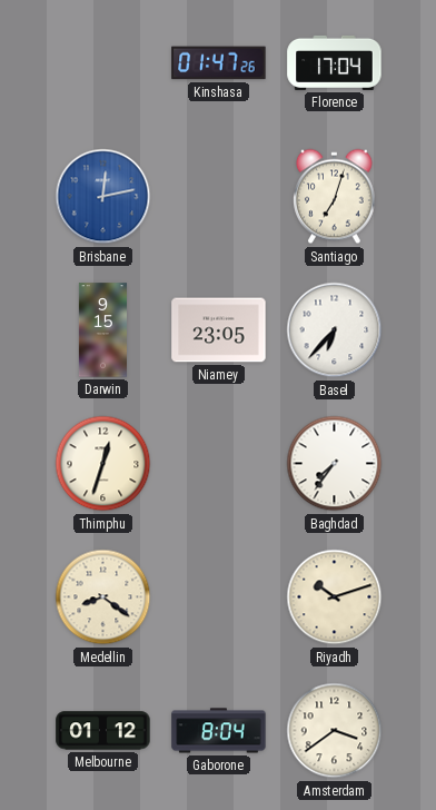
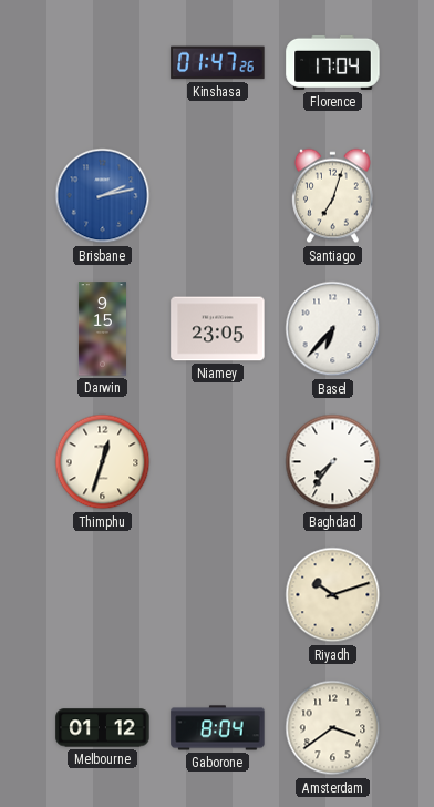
Brisbane: 12:13 -> 2:13 (103, 196)
Medellin: 8:21 -> none (103, 597)
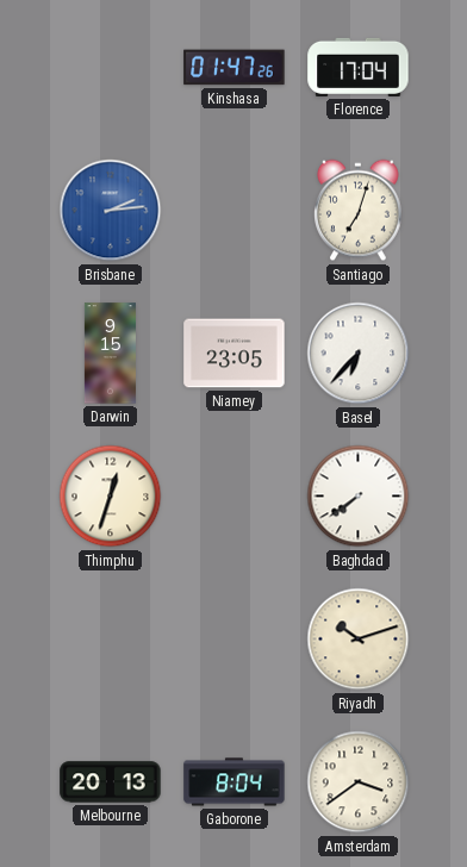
Brisbane: 2:13 -> 2:14 (111, 211)
Baghdad: 7:36 -> 7:39 (359, 497)
Melbourne: 01:12 -> 20:13 (111, 782)
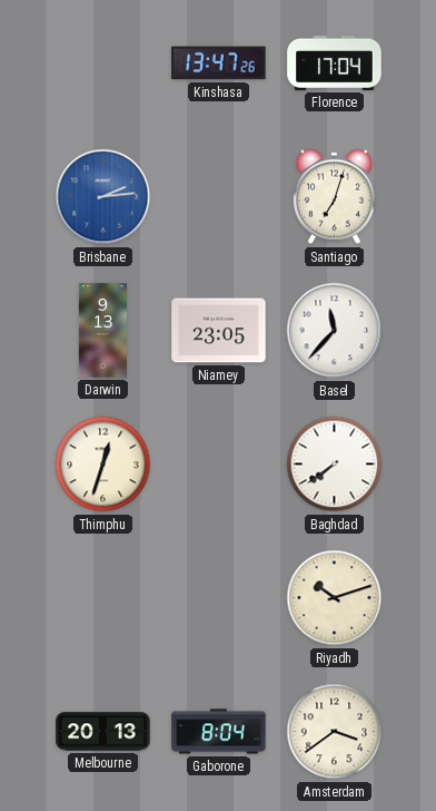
Kinshasa: 01:47 -> 13:47 (219, 63)
Darwin: 9:15 -> 9:13 (102, 331)
Basel: 6:37 -> 11:37 (335, 331)
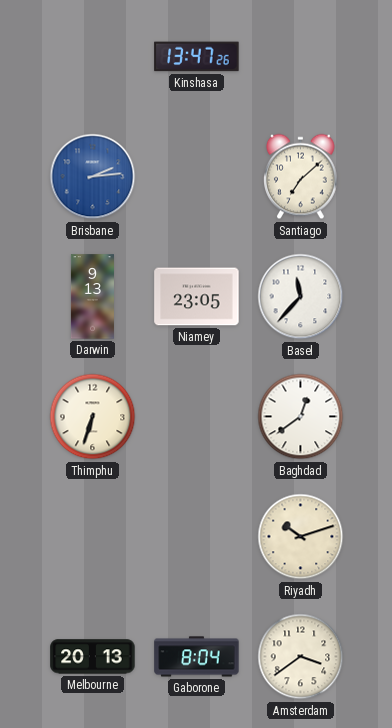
Florence: 17:04 -> none (335, 62)
Santiago: 7:03 -> 7:08 (301, 177)
Thimphu: 12:33 -> 6:33 (93, 417)
Baghdad: 7:39 -> 12:39 (301, 417)
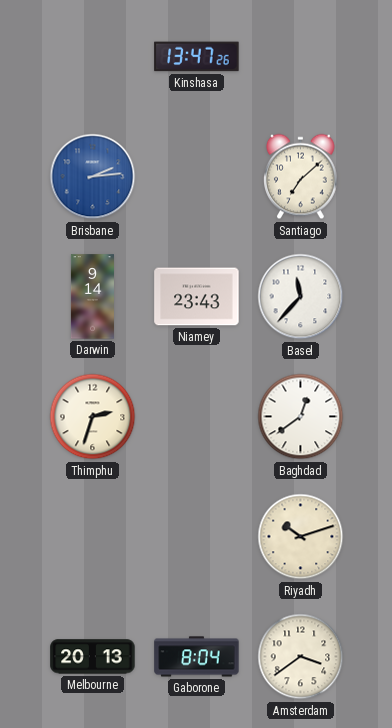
Darwin: 9:13 -> 9:14 (92, 297)
Niamey: 23:05 -> 23:43 (197, 297)
Thimphu: 6:33 -> 2:33 (93, 417)
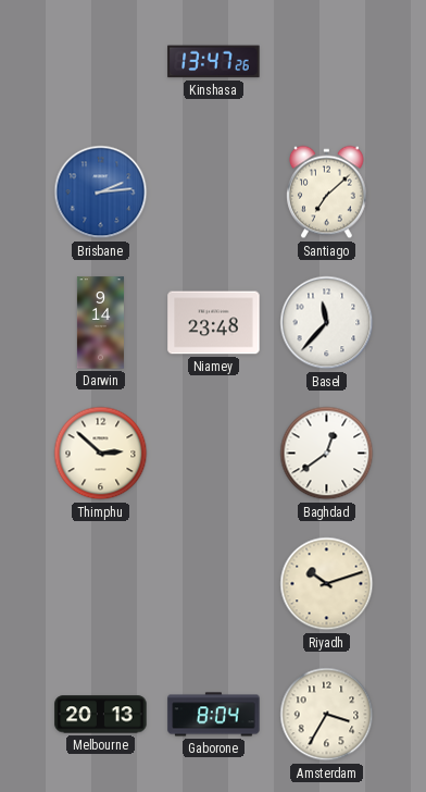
Niamey: 23:43 -> 23:48 (214, 323)
Thimphu: 2:33 -> 2:52 (101, 454)
Amsterdam: 3:39 -> 3:35 (327, 715)
